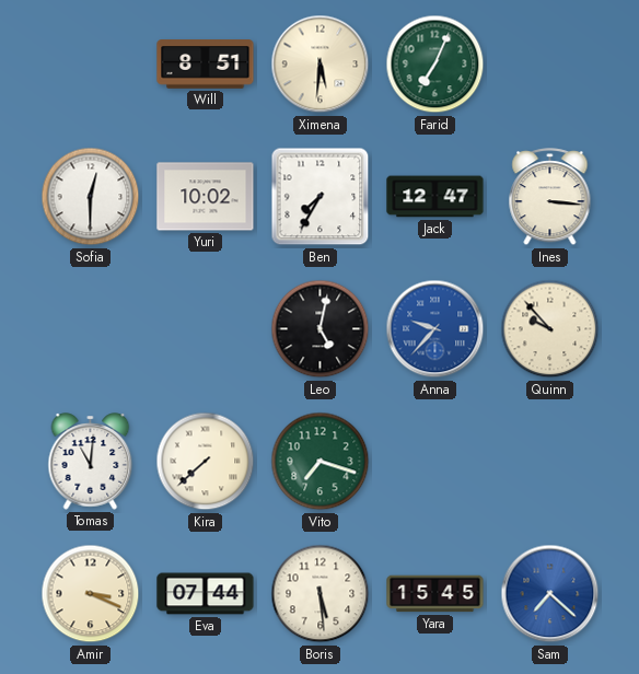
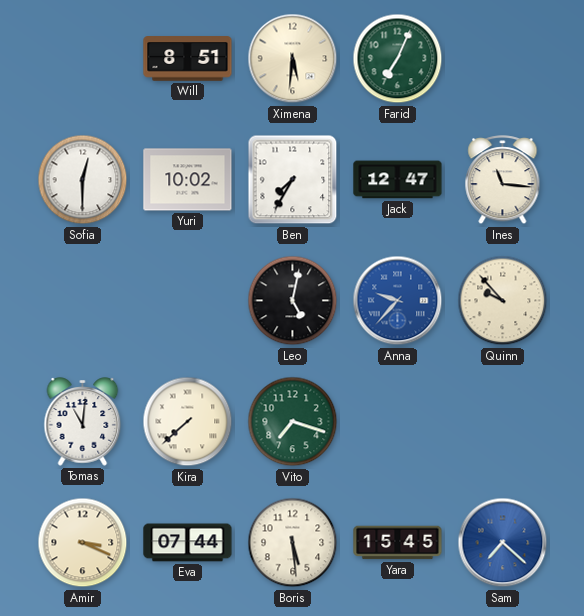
Ines: 3:16 -> 11:16 (503, 180)
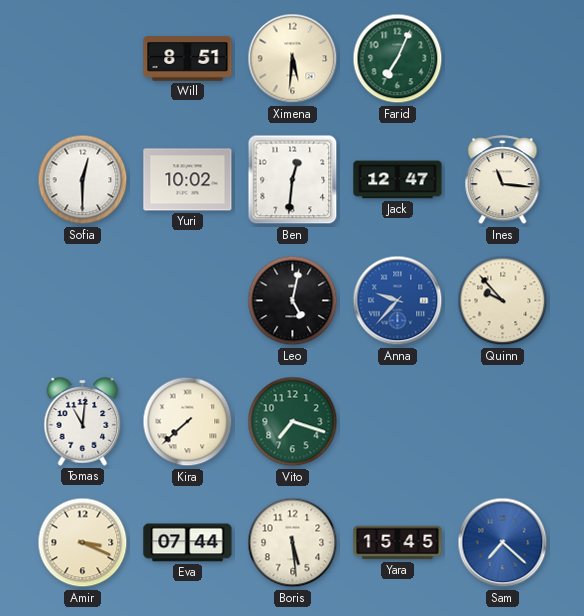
Ben: 7:35 -> 12:31 (293, 180)
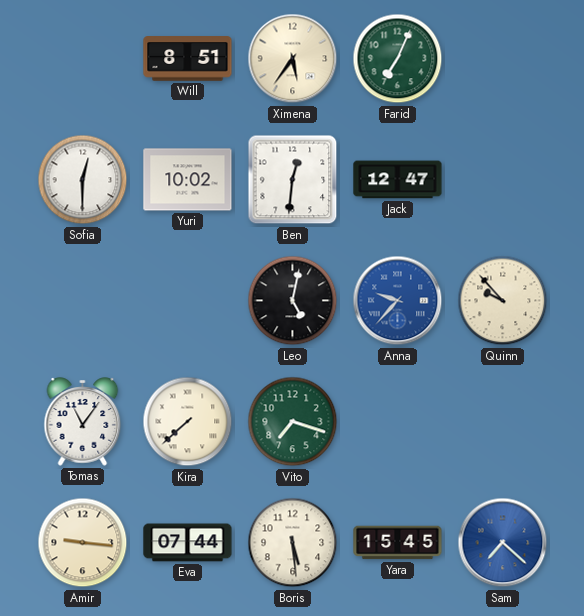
Ximena: 5:31 -> 5:36 (293, 59)
Ines: 11:16 -> none (503, 180)
Tomas: 11:01 -> 11:06 (83, 422)
Amir: 3:19 -> 9:16 (83, 543)
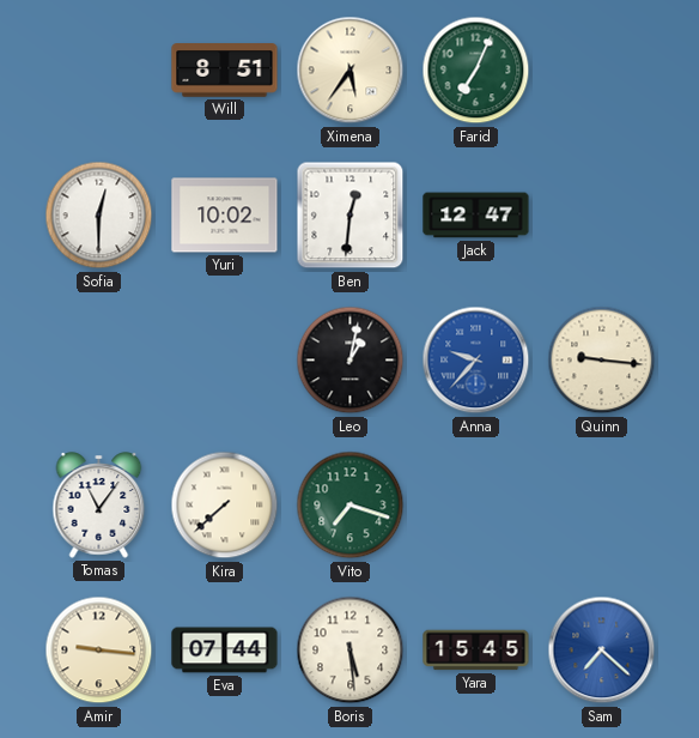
Leo: 5:02 -> 1:02 (351, 361)
Quinn: 9:53 -> 9:16 (602, 361)
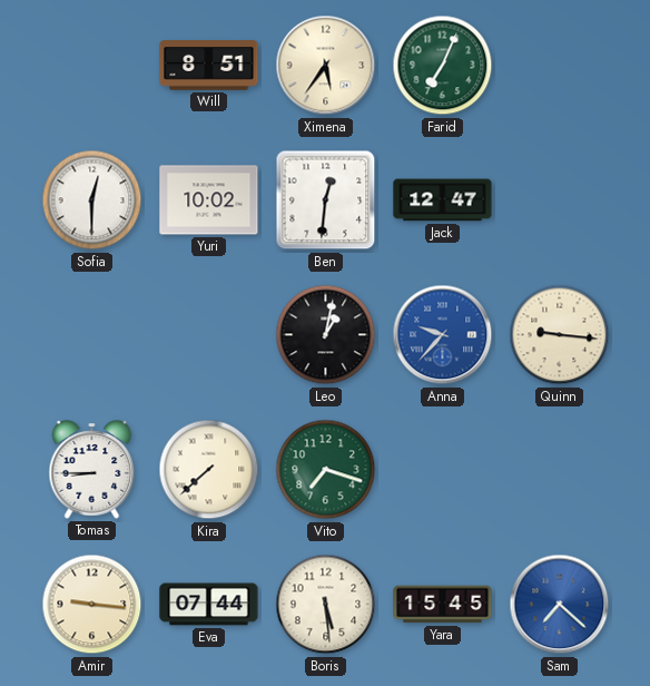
Tomas: 11:06 -> 8:45 (92, 470)
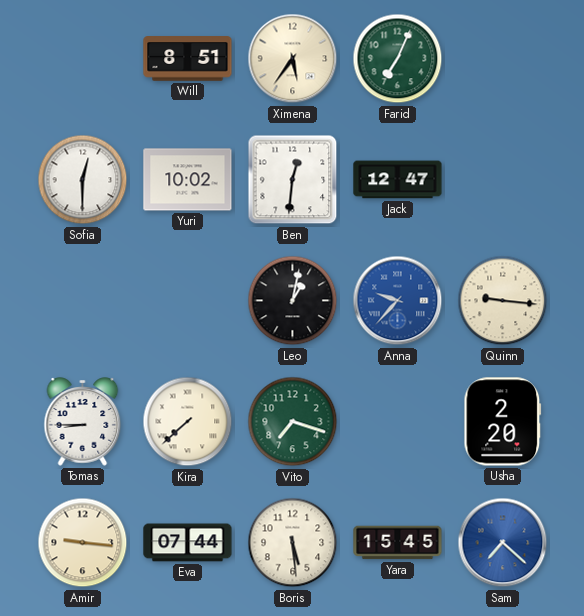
Usha: none -> 2:20 (503, 422)
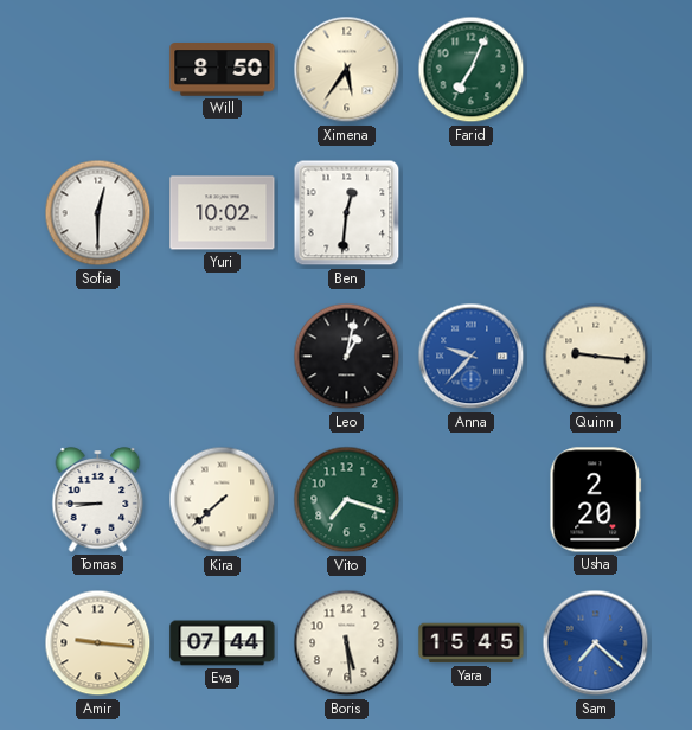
Will: 8:51 -> 8:50 (223, 70)
Jack: 12:47 -> none (398, 180)
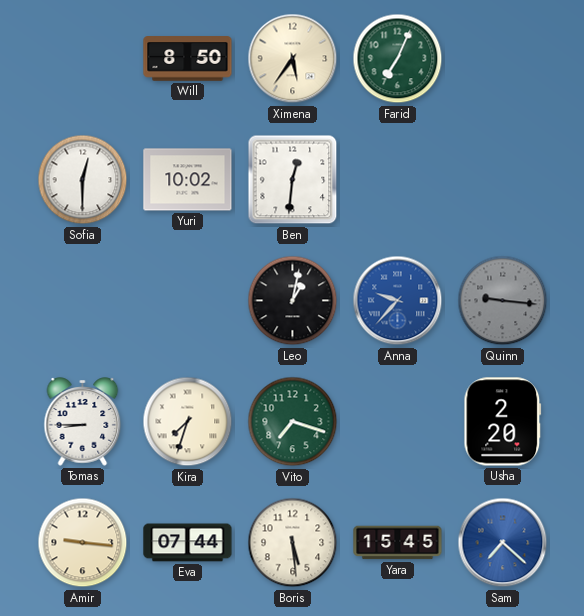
Quinn dial: cream -> grey (503, 301)
Kira: 7:38 -> 7:33 (188, 422)
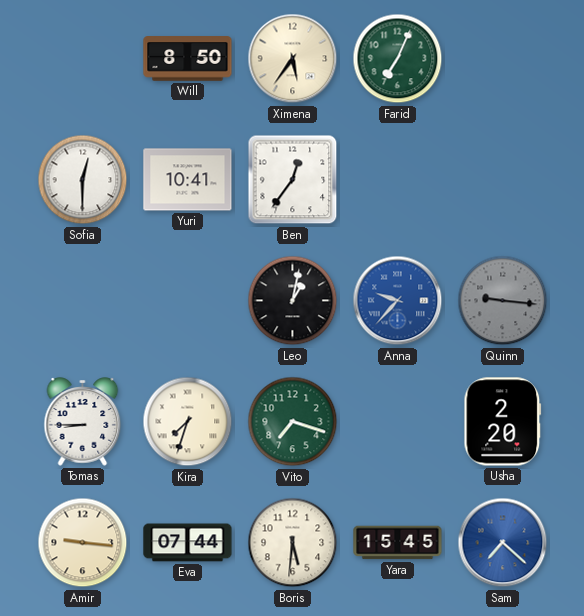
Yuri: 10:02 -> 10:41 (188, 180)
Ben: 12:31 -> 12:36 (293, 180)
Boris: 5:29 -> 5:31 (293, 543)
